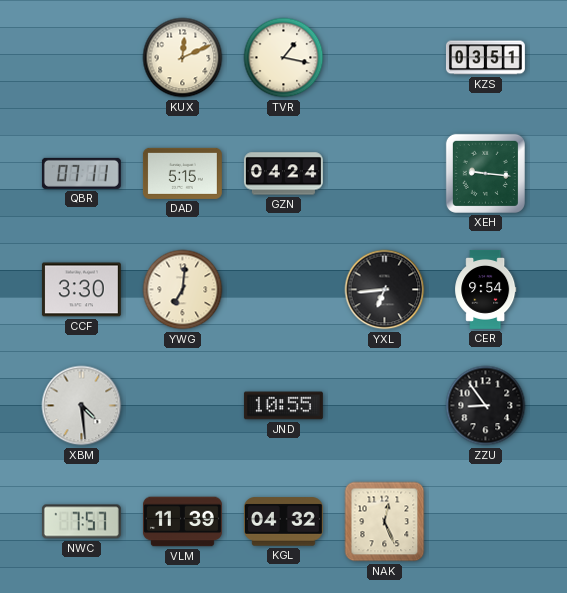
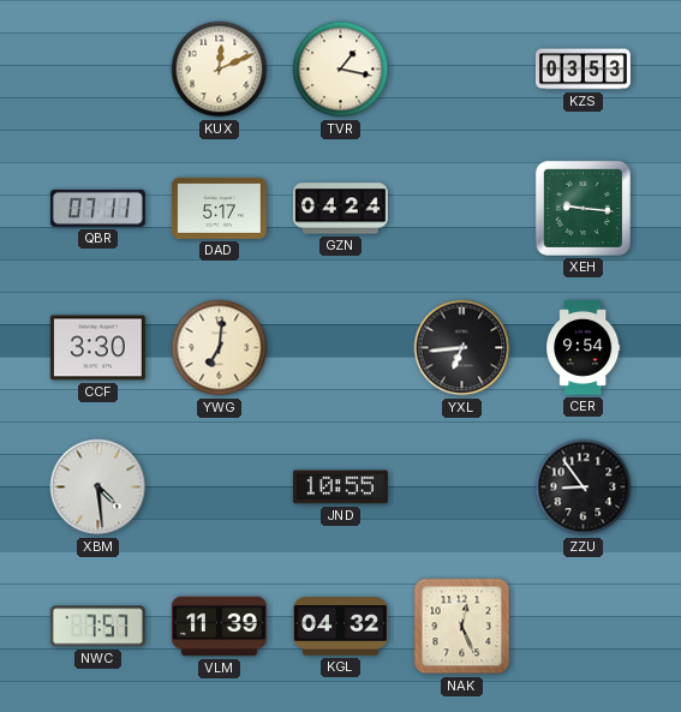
KZS: 03:51 -> 03:53 (583, 70)
DAD: 5:15 -> 5:17 (219, 208)
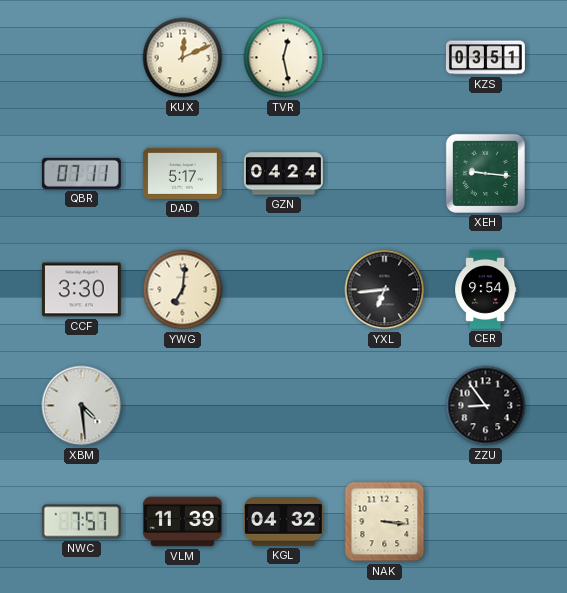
TVR: 1:17 -> 12:28 (284, 58)
KZS: 03:53 -> 03:51 (485, 58)
JND: 10:55 -> none (340, 487)
NAK: 12:26 -> 3:16 (385, 522)
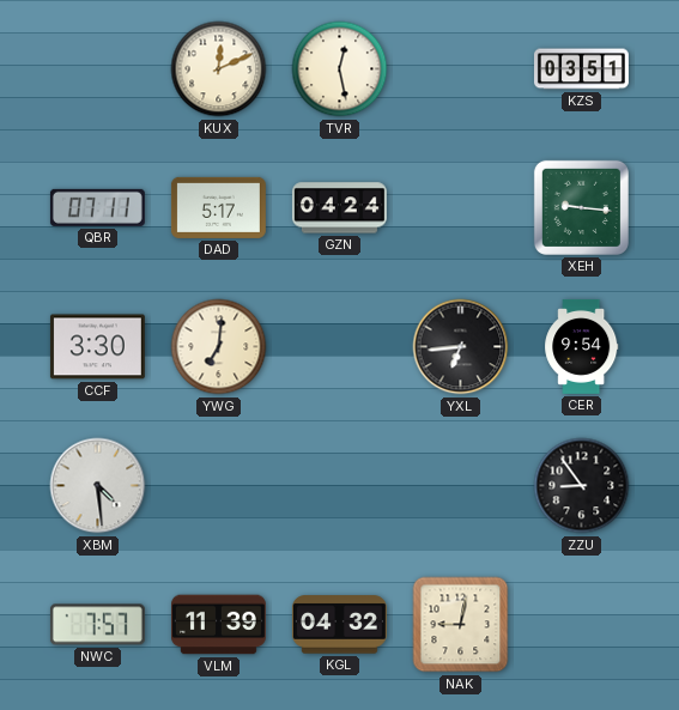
NAK: 3:16 -> 9:02 (461, 625)
